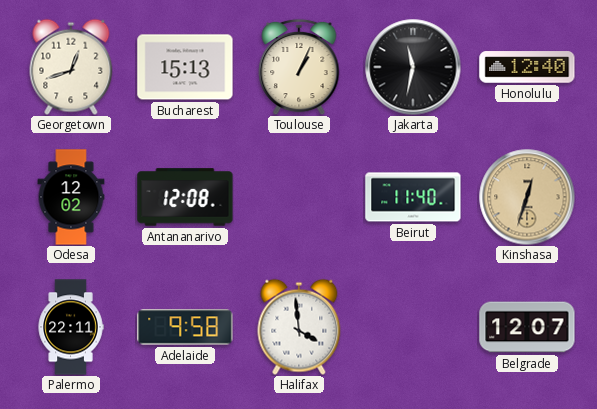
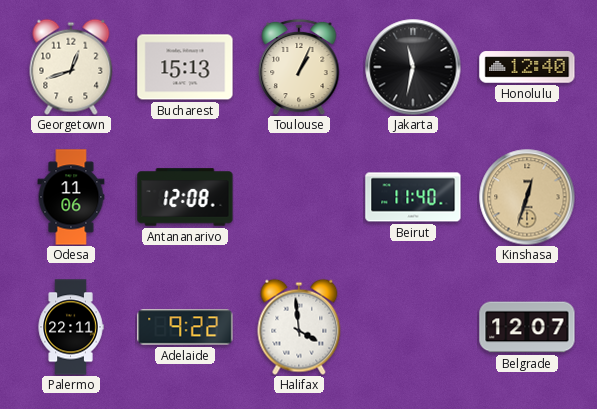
Odesa: 12:02 -> 11:06 (71, 197)
Adelaide: 9:58 -> 9:22 (185, 327)
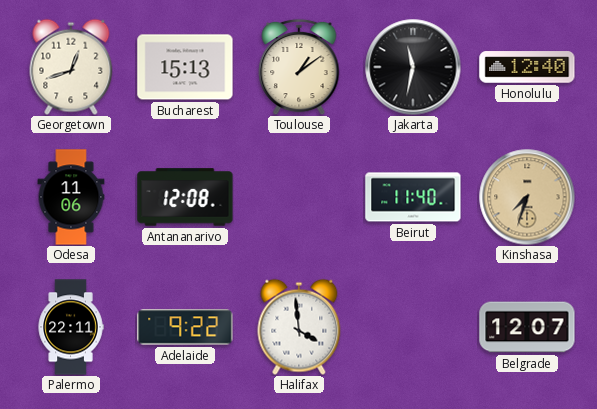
Toulouse: 1:04 -> 1:09 (299, 67)
Kinshasa: 12:33 -> 7:33 (527, 197)
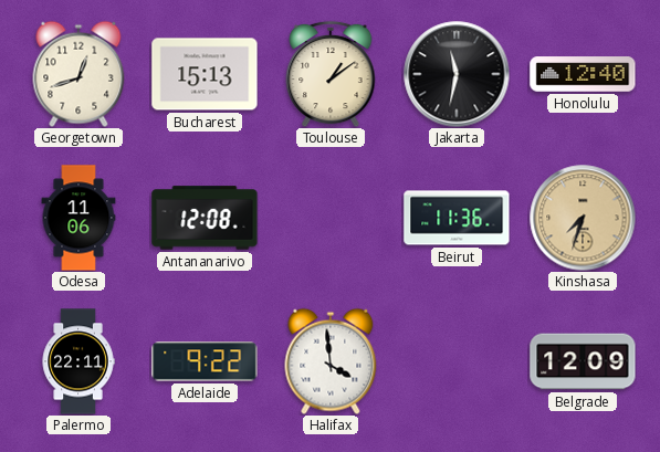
Beirut: 11:40 -> 11:36 (457, 218)
Belgrade: 12:07 -> 12:09 (583, 361)
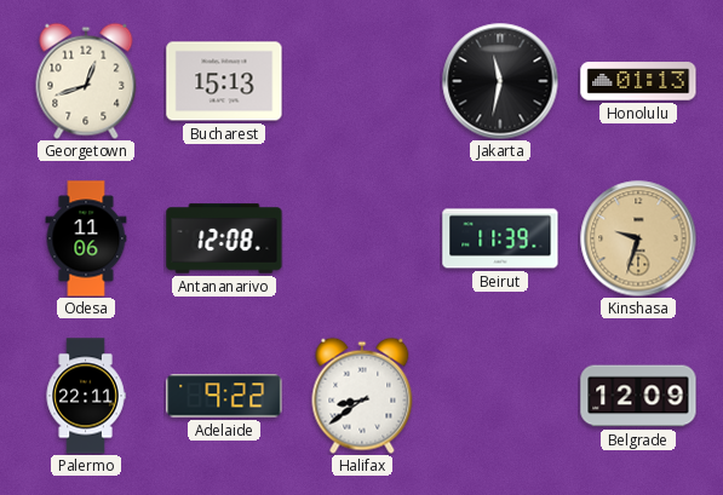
Toulouse: 1:09 -> none (331, 74)
Honolulu: 12:40 -> 01:13 (638, 81)
Beirut: 11:36 -> 11:39 (500, 238)
Kinshasa: 7:33 -> 9:33 (638, 238)
Halifax: 3:59 -> 8:39 (362, 396)
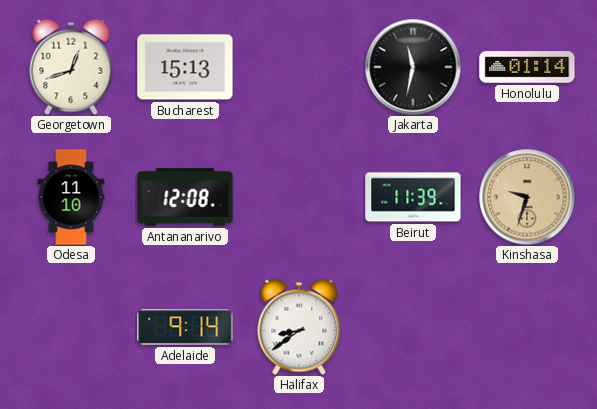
Honolulu: 01:13 -> 01:14 (527, 67)
Odesa: 11:06 -> 11:10 (71, 197)
Palermo: 22:11 -> none (86, 396)
Adelaide: 9:22 -> 9:14 (185, 327)
Belgrade: 12:09 -> none (638, 396)
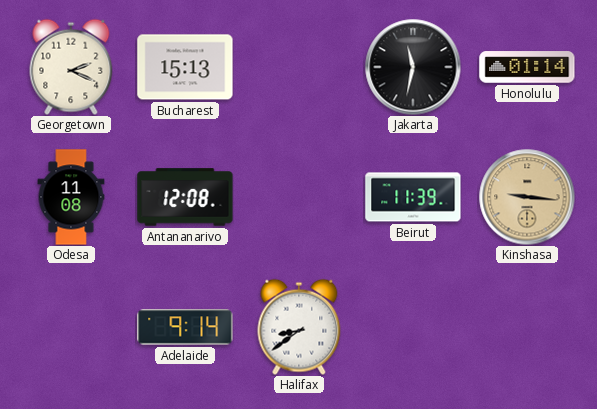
Georgetown: 12:42 -> 2:19 (71, 67)
Odesa: 11:10 -> 11:08 (71, 197)
Kinshasa: 9:33 -> 9:16 (527, 197)
